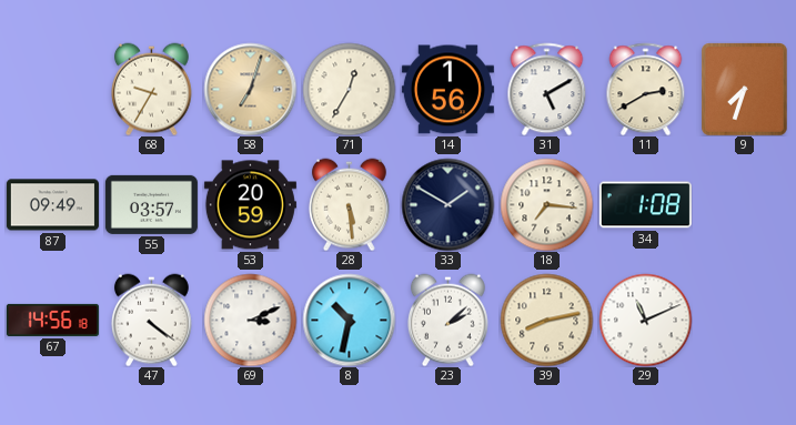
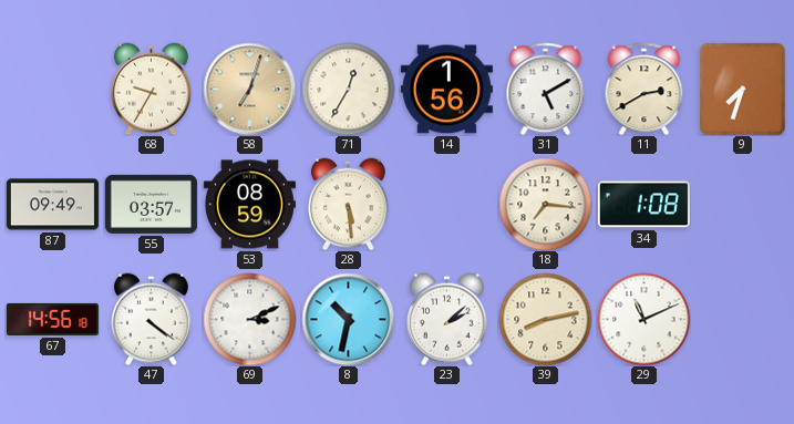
53: 20:59 -> 08:59 (249, 205)
33: 1:50 -> none (447, 204)
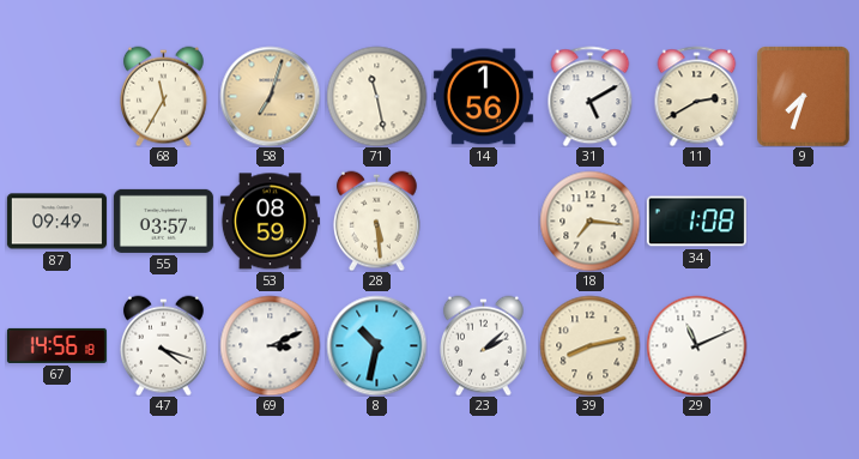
68: 9:35 -> 11:35 (164, 96)
71: 12:35 -> 11:28 (376, 96)
47: 4:21 -> 4:18 (164, 345)
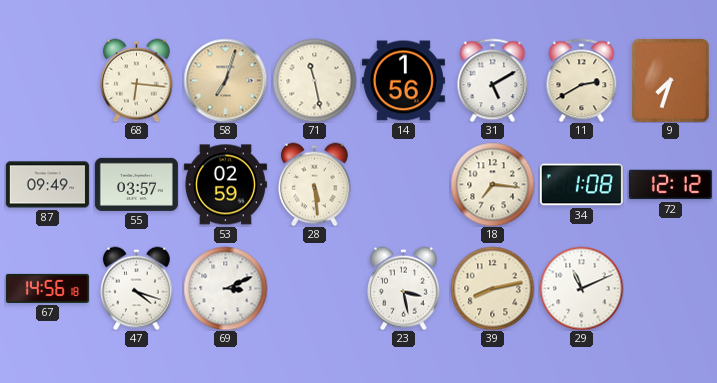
68: 11:35 -> 6:16 (137, 80)
53: 08:59 -> 02:59 (225, 185)
72: none -> 12:12 (670, 185)
8: 10:32 -> none (376, 345)
23: 2:08 -> 3:28 (404, 288)
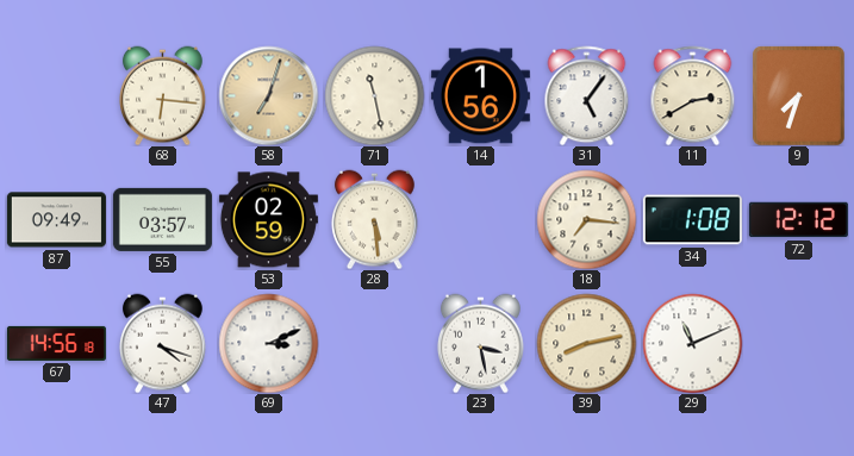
31: 5:10 -> 5:06 (587, 95)
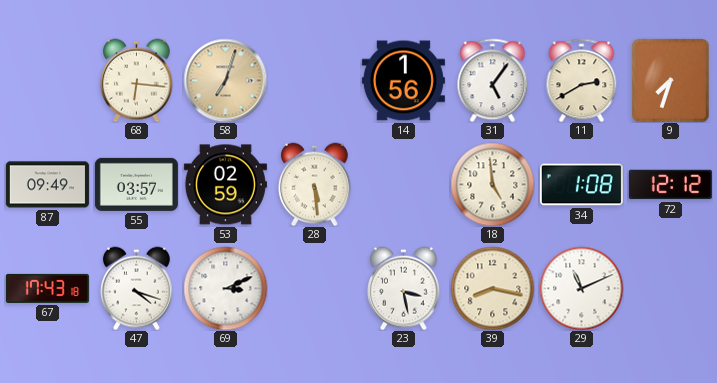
71: 11:28 -> none (374, 95)
18: 7:16 -> 4:59 (492, 184)
67: 14:56 -> 17:43 (47, 288)
39: 8:13 -> 8:17 (492, 288)
